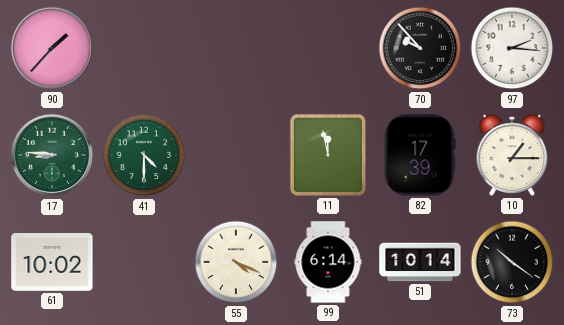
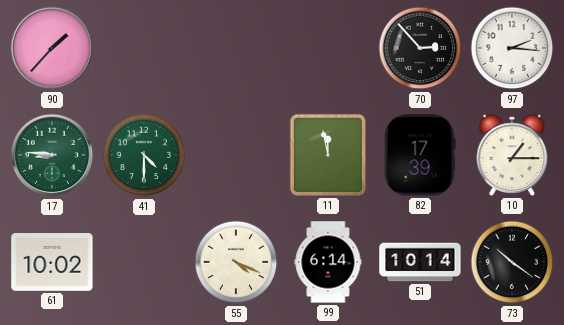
70: 9:53 -> 2:53 (420, 48)
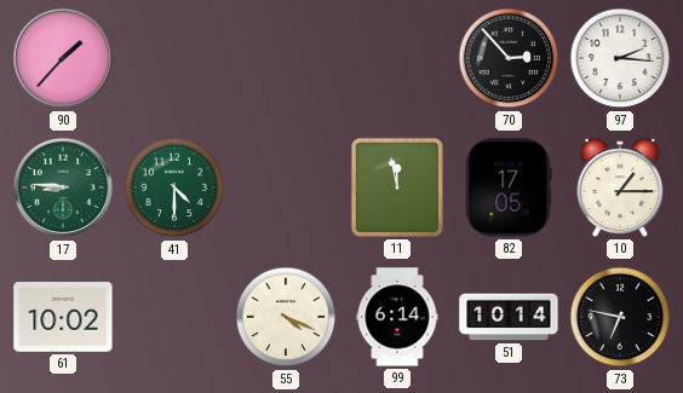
82: 17:39 -> 17:05 (509, 187)
73: 10:21 -> 6:47 (620, 317)
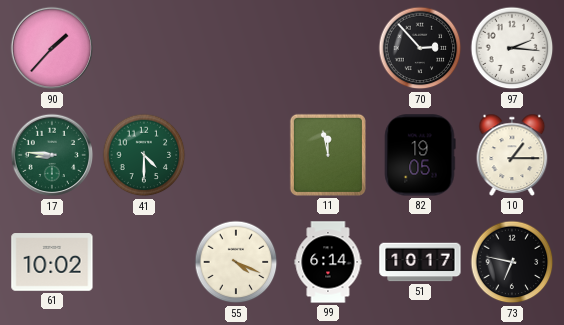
82: 17:05 -> 19:05 (420, 155)
51: 10:14 -> 10:17 (420, 262)
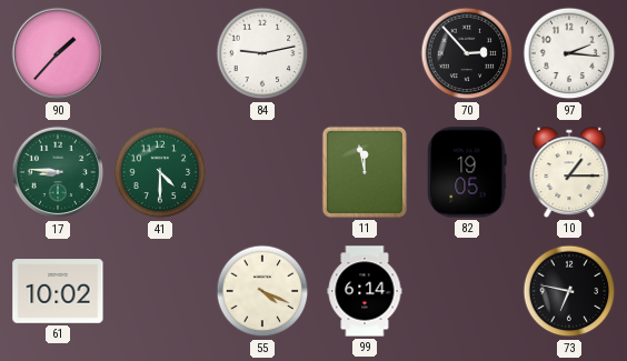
84: none -> 9:13 (262, 53)
51: 10:17 -> none (420, 262)
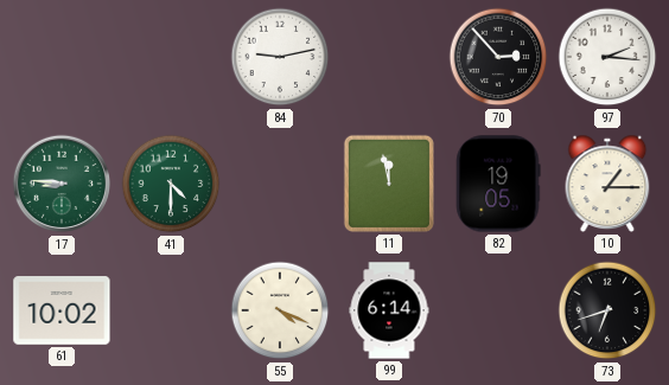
90: 1:37 -> none (58, 53)
73: 6:47 -> 6:42 (607, 310)
